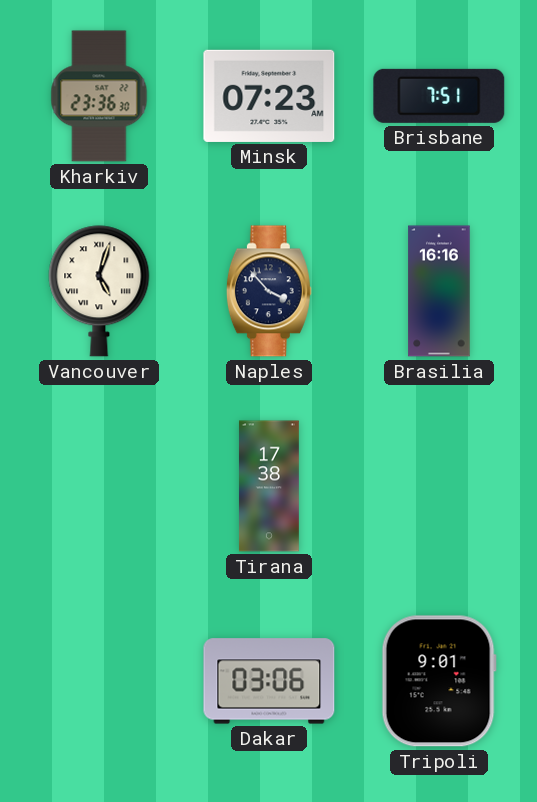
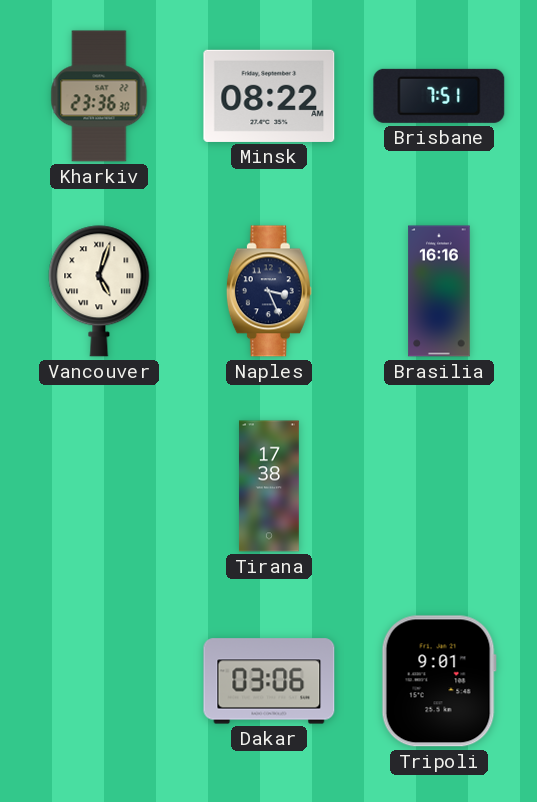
Minsk: 07:23 -> 08:22 (269, 96)
Naples: 3:53 -> 3:26 (269, 291)
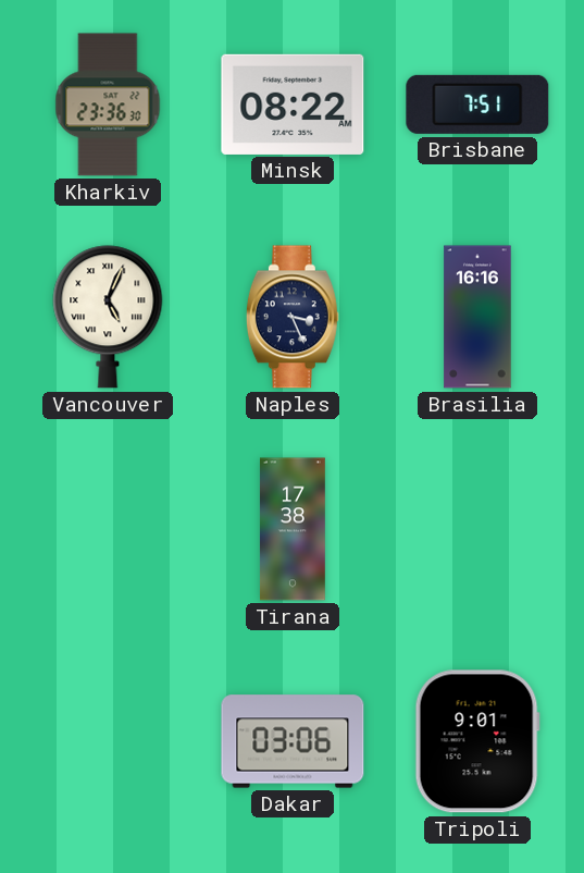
Vancouver: 5:03 -> 5:04 (108, 317)
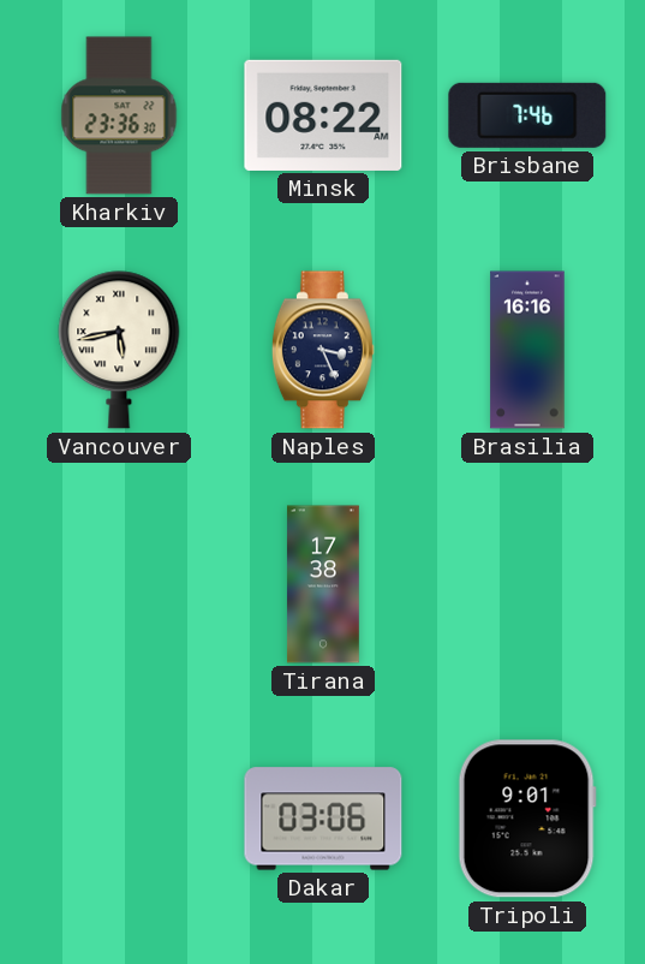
Brisbane: 7:51 -> 7:46 (527, 115)
Vancouver: 5:04 -> 5:43 (119, 350)
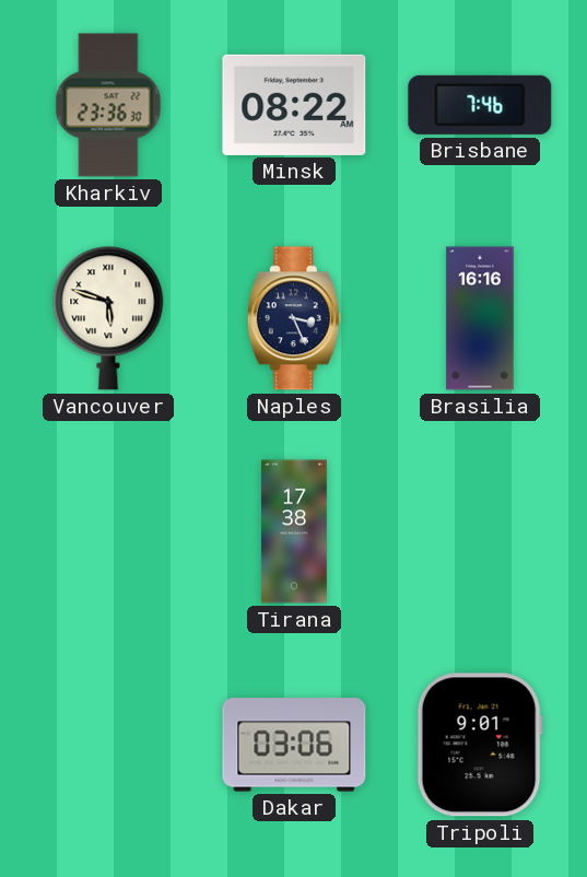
Vancouver: 5:43 -> 5:48 (108, 318)
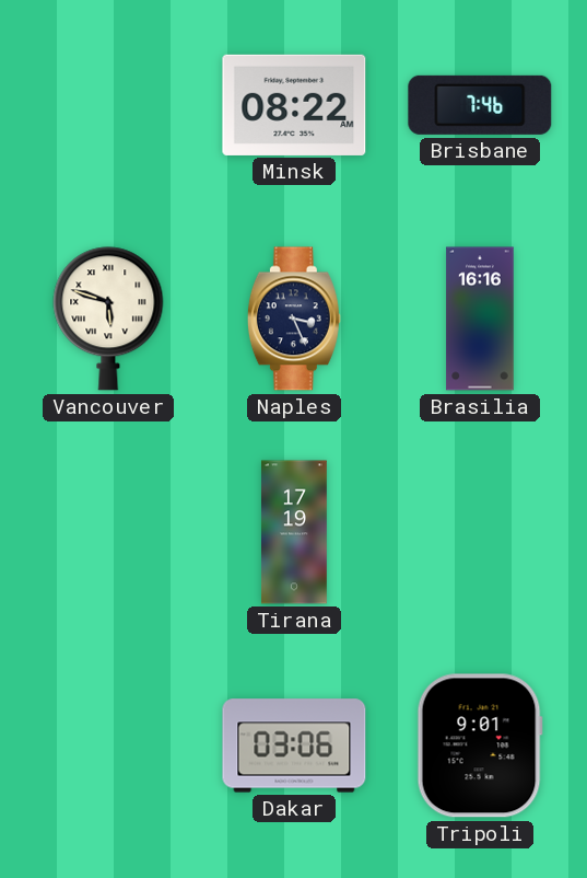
Kharkiv: 23:36 -> none (108, 105)
Tirana: 17:38 -> 17:19 (294, 532)
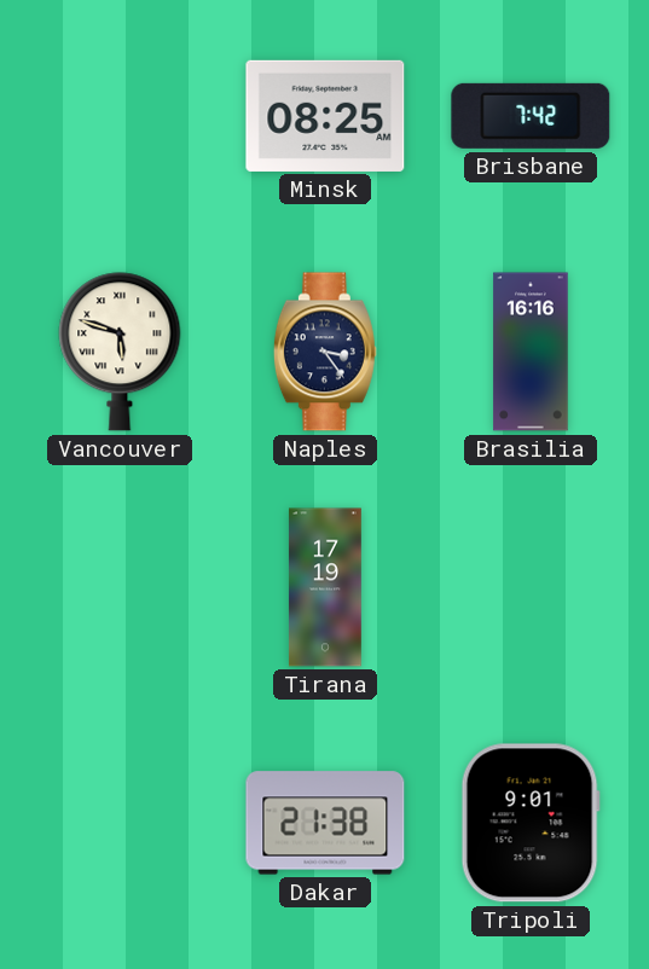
Minsk: 08:22 -> 08:25 (325, 116)
Brisbane: 7:46 -> 7:42 (531, 116)
Naples: 3:26 -> 3:24 (325, 352)
Dakar: 03:06 -> 21:38 (325, 823)
